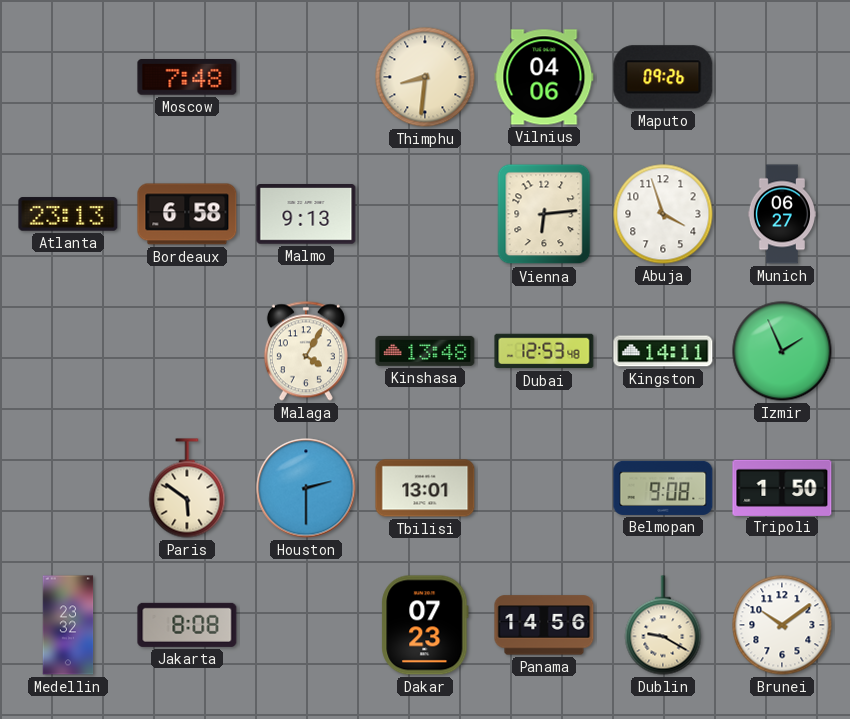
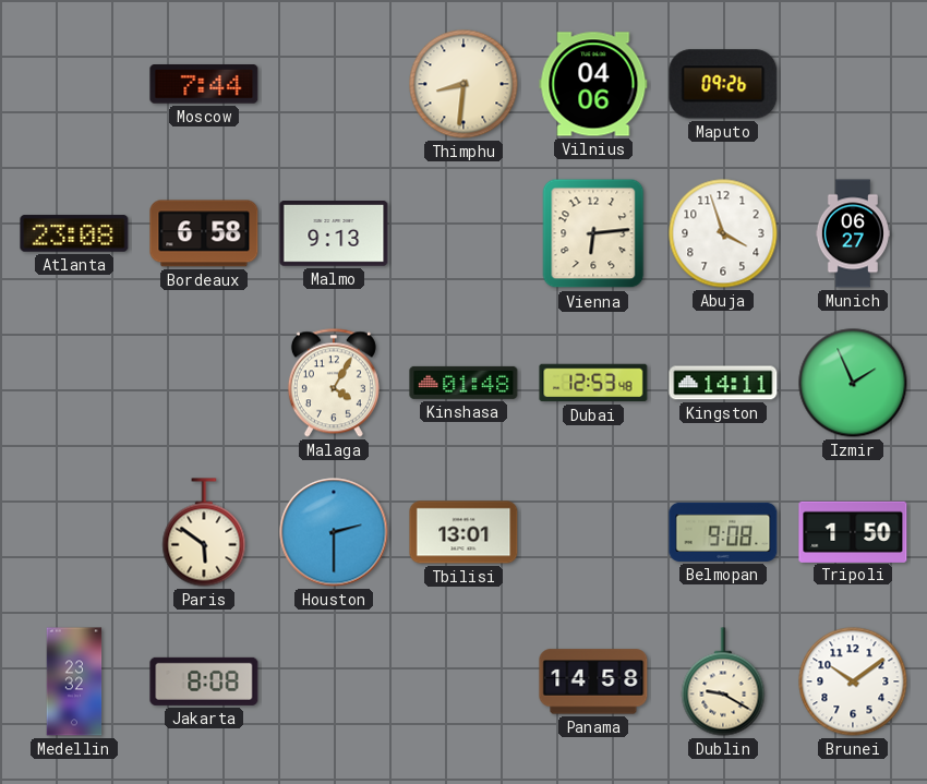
Moscow: 7:48 -> 7:44 (204, 85)
Atlanta: 23:13 -> 23:08 (74, 233)
Kinshasa: 13:48 -> 01:48 (463, 383)
Dakar: 07:23 -> none (425, 625)
Panama: 14:56 -> 14:58 (593, 682)
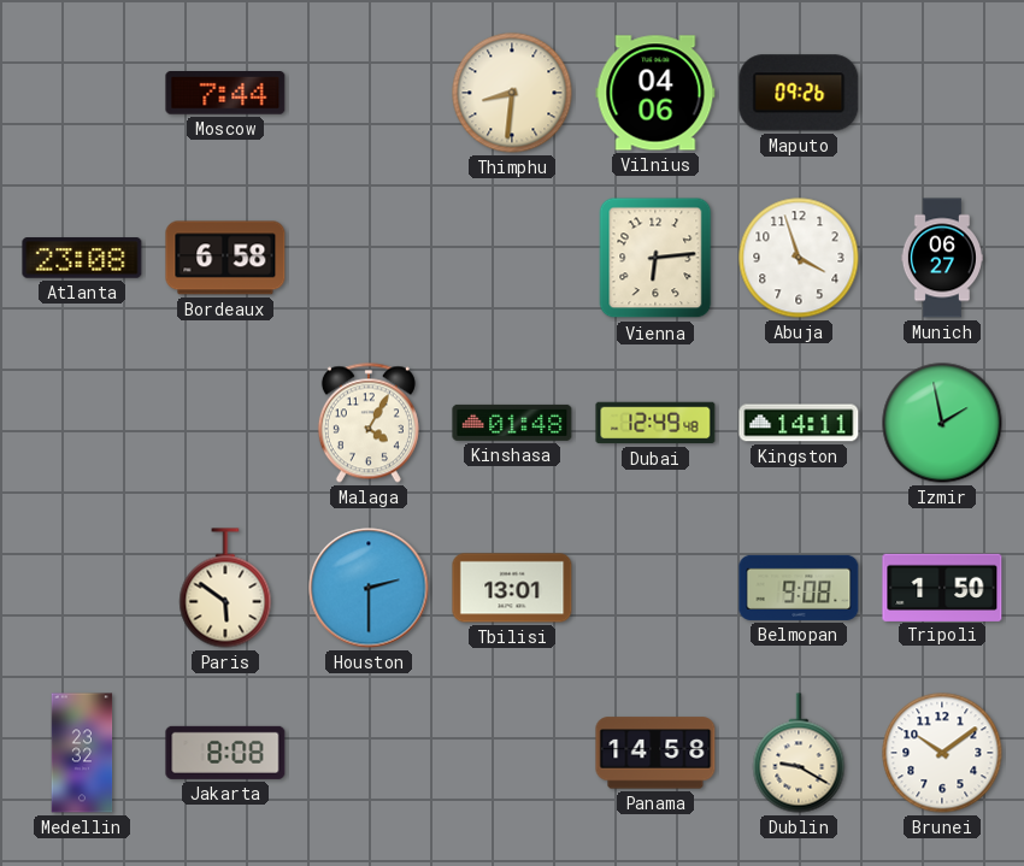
Malmo: 9:13 -> none (334, 234)
Dubai: 12:53 -> 12:49 (655, 423)
Izmir: 1:56 -> 1:58 (942, 423)
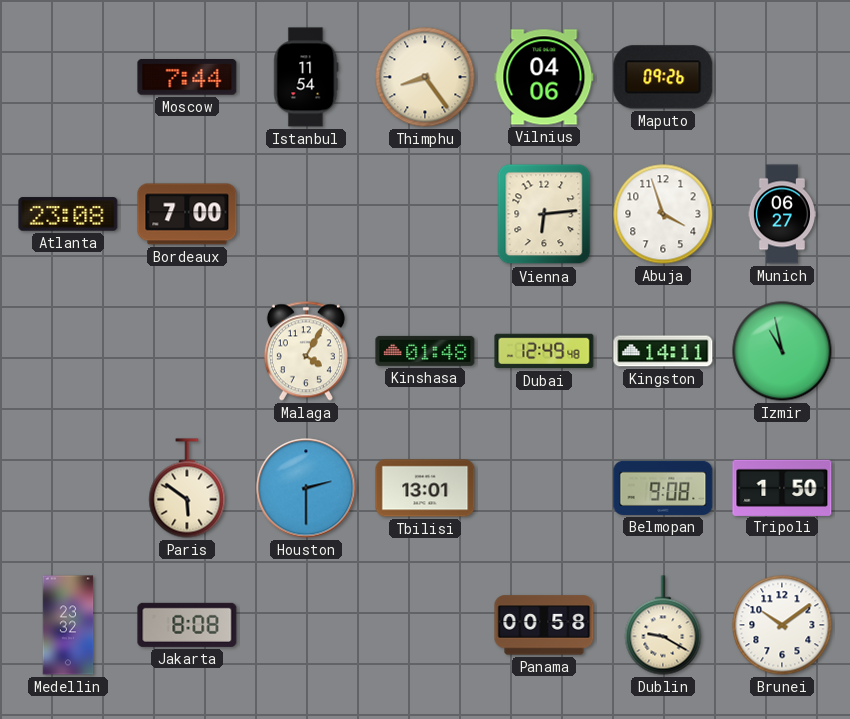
Istanbul: none -> 11:54 (306, 77)
Thimphu: 8:31 -> 8:24 (425, 77)
Bordeaux: 6:58 -> 7:00 (187, 214)
Izmir: 1:58 -> 10:58 (782, 351)
Panama: 14:58 -> 00:58 (544, 625)
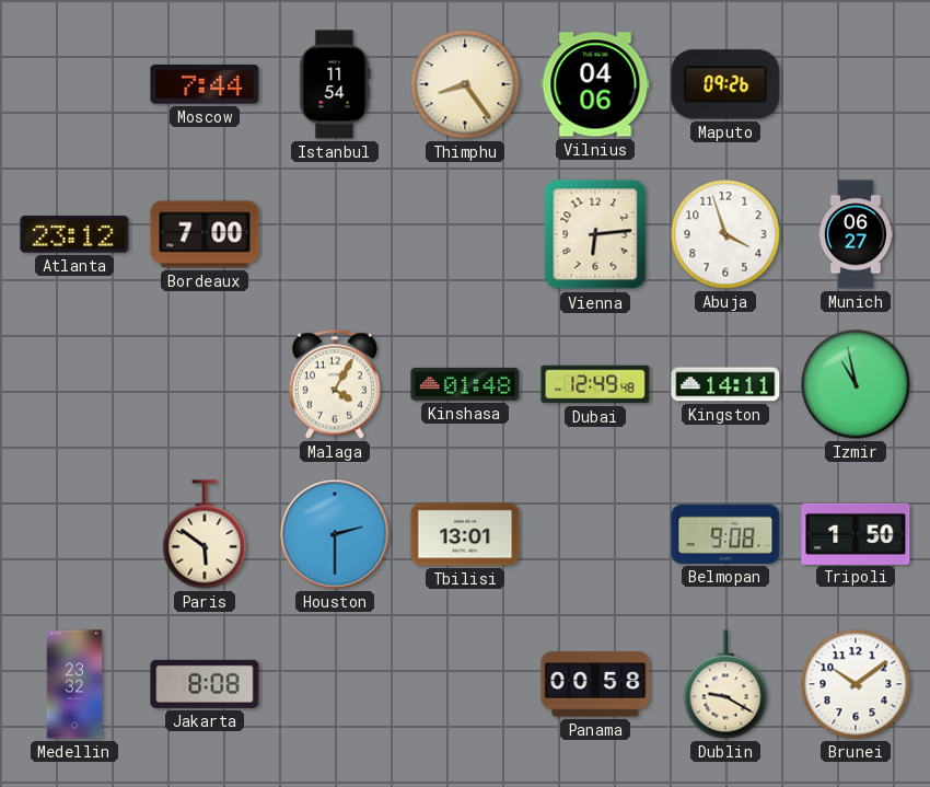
Atlanta: 23:08 -> 23:12 (74, 234)
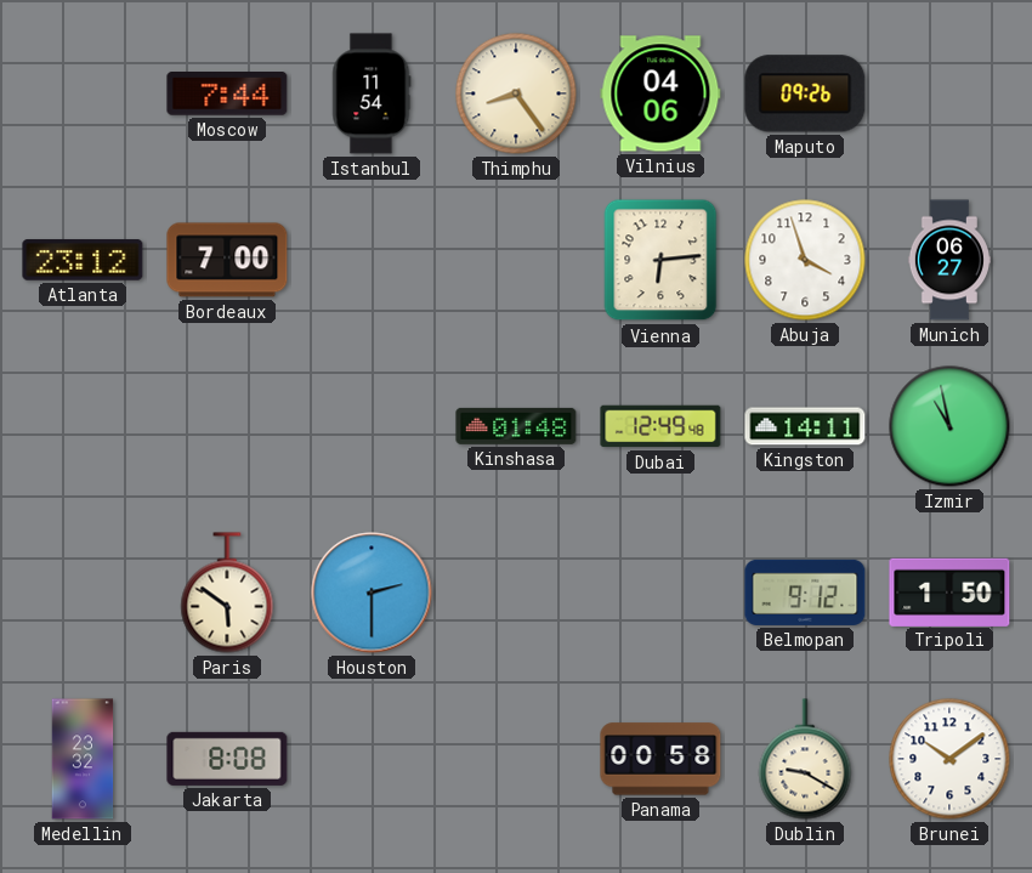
Malaga: 4:05 -> none (335, 384)
Tbilisi: 13:01 -> none (465, 534)
Belmopan: 9:08 -> 9:12 (805, 593)
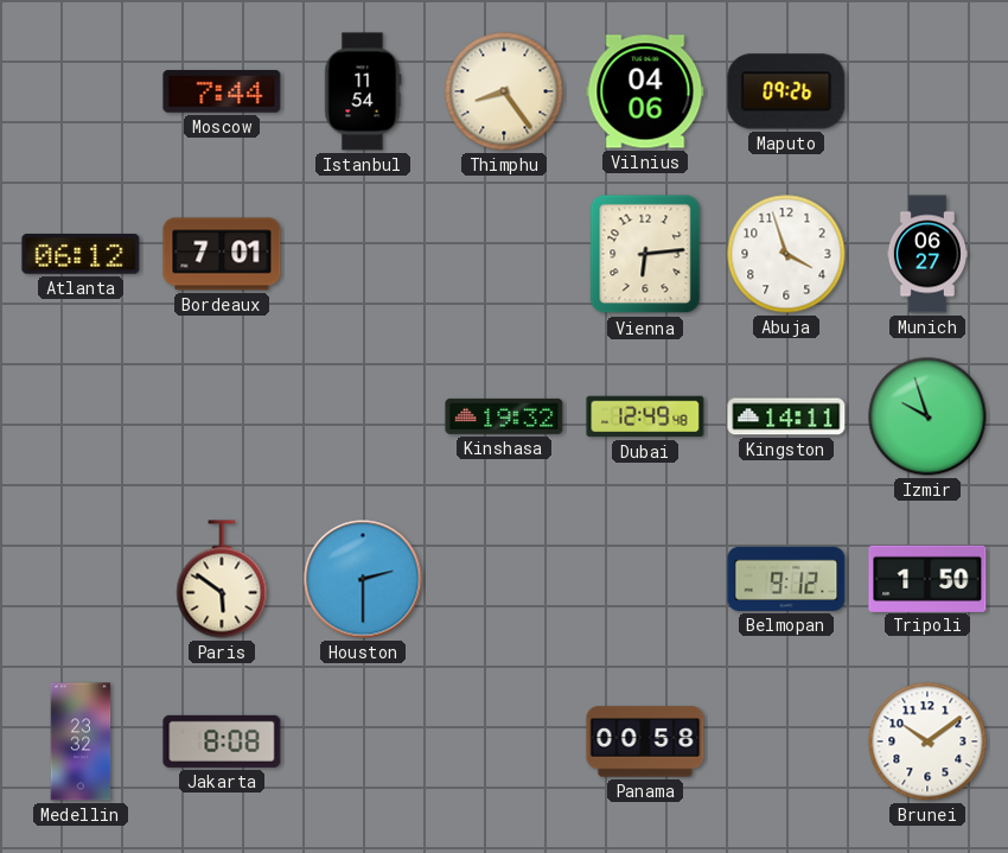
Atlanta: 23:12 -> 06:12 (81, 254)
Bordeaux: 7:00 -> 7:01 (222, 254)
Kinshasa: 01:48 -> 19:32 (504, 416)
Izmir: 10:58 -> 9:57 (927, 416)
Dublin: 9:20 -> none (805, 759)
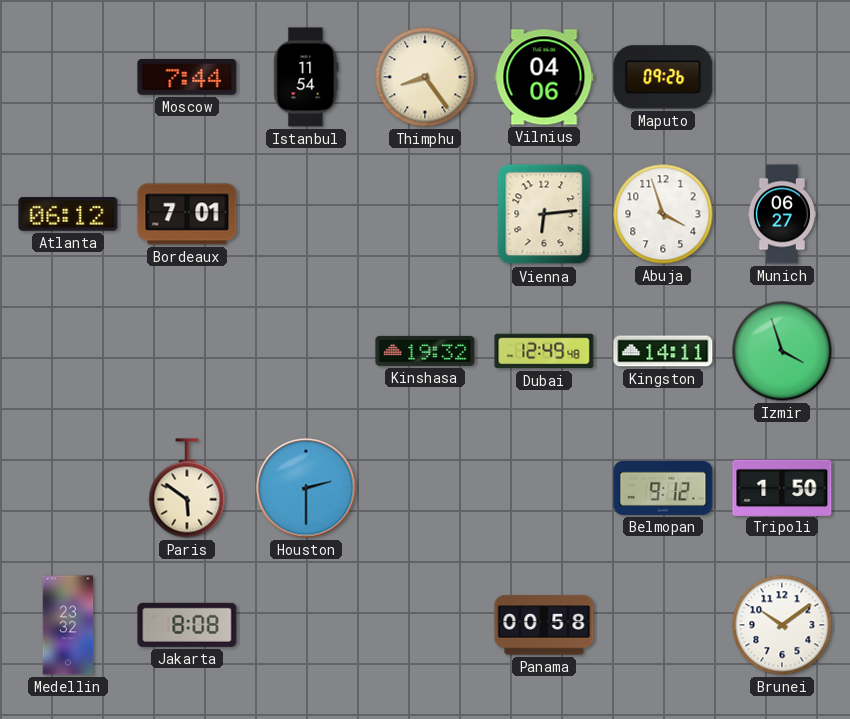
Izmir: 9:57 -> 3:57 (782, 351)
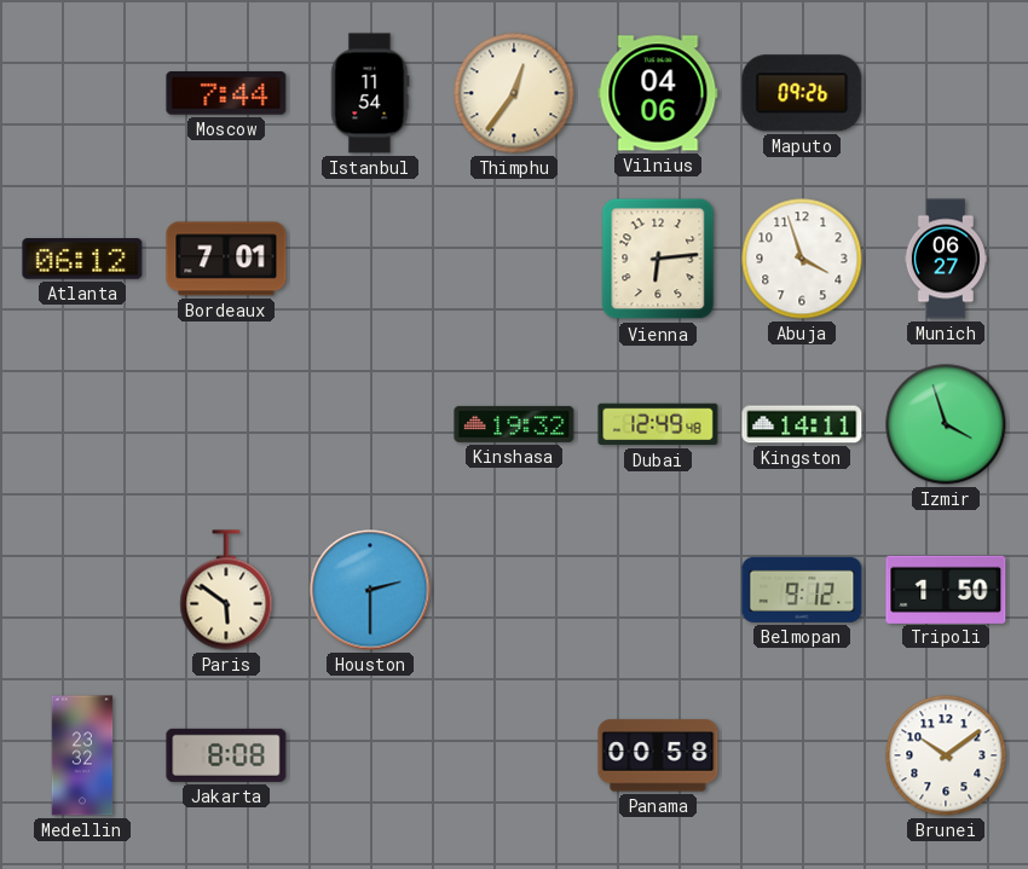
Thimphu: 8:24 -> 12:36 (514, 93)
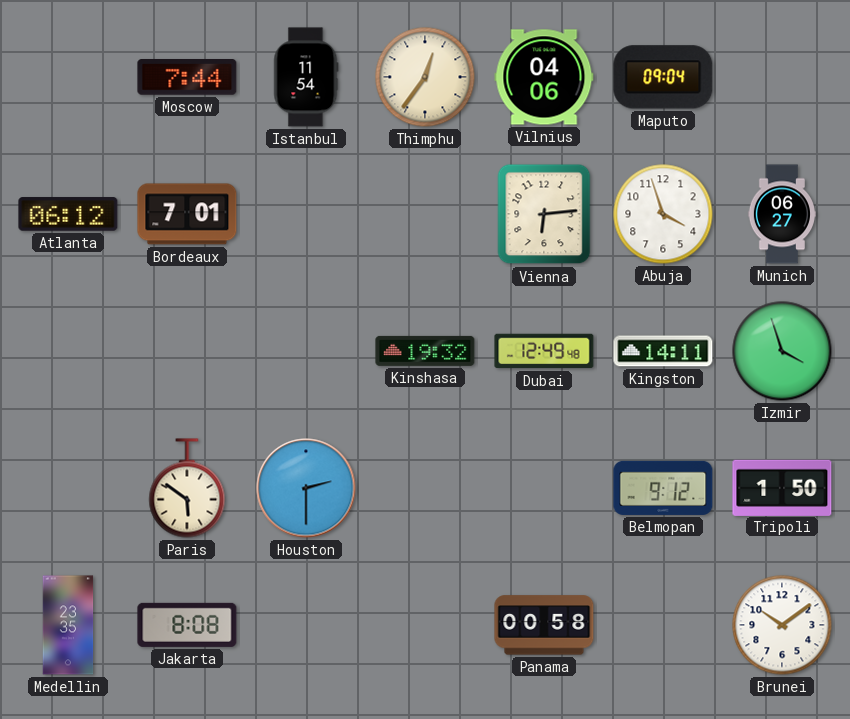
Maputo: 09:26 -> 09:04 (663, 77)
Medellin: 23:32 -> 23:35 (68, 625)
